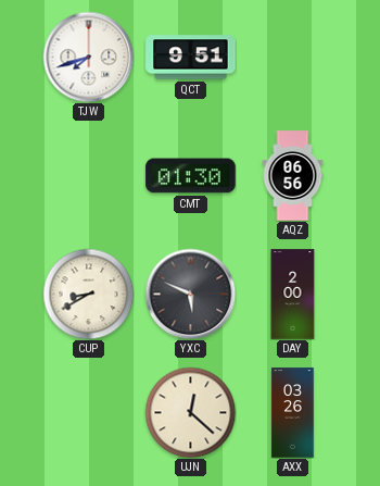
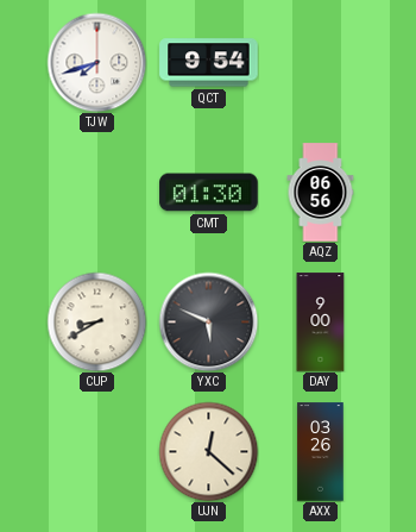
QCT: 9:51 -> 9:54 (209, 63)
DAY: 2:00 -> 9:00 (321, 323)
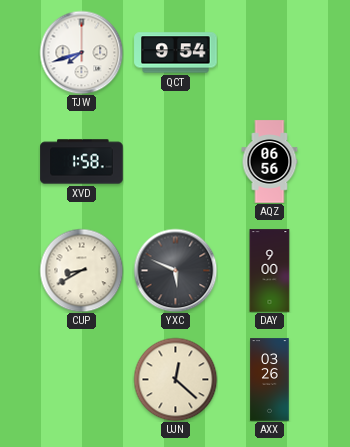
XVD: none -> 1:58 (82, 162)
CMT: 01:30 -> none (209, 193)
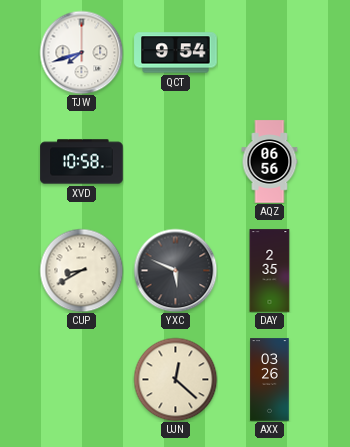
XVD: 1:58 -> 10:58 (82, 162)
DAY: 9:00 -> 2:35 (270, 271)
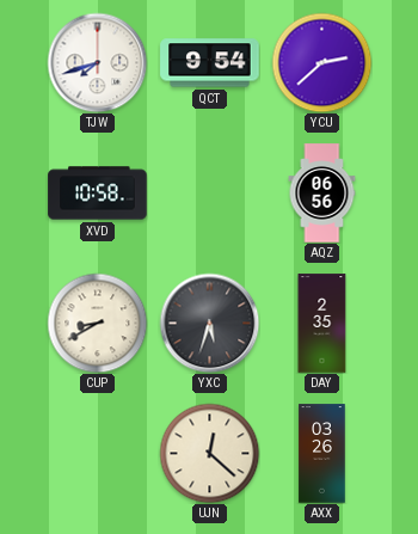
YCU: none -> 2:38 (321, 62)
YXC: 5:49 -> 5:33 (209, 323)
